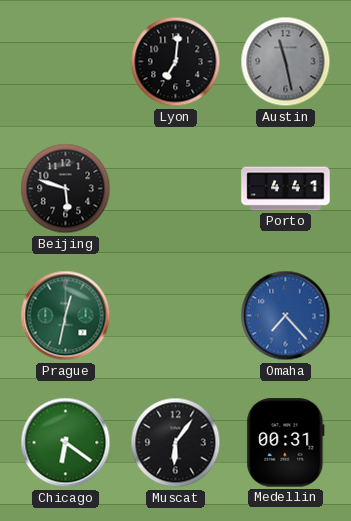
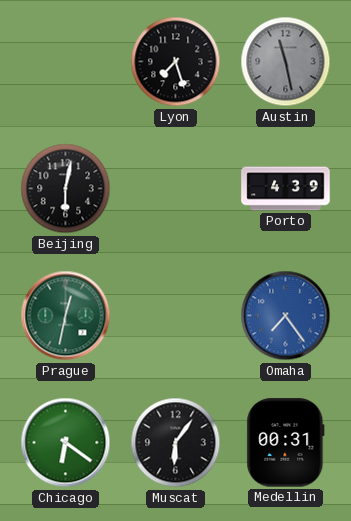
Lyon: 7:01 -> 7:27 (176, 62)
Beijing: 5:48 -> 6:02 (66, 189)
Porto: 4:41 -> 4:39 (286, 189)
Omaha: 7:23 -> 7:24 (286, 316)
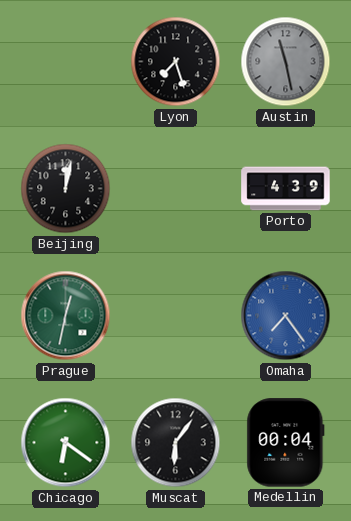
Beijing: 6:02 -> 12:02 (66, 189)
Medellin: 00:31 -> 00:04 (286, 443)
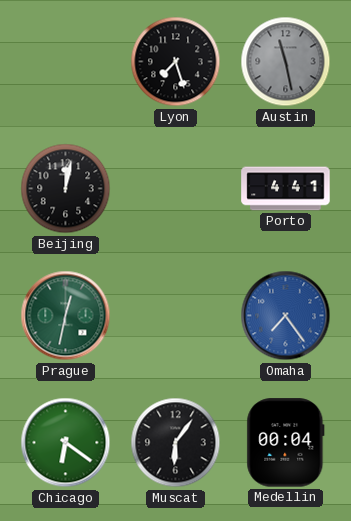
Porto: 4:39 -> 4:41 (286, 189)
